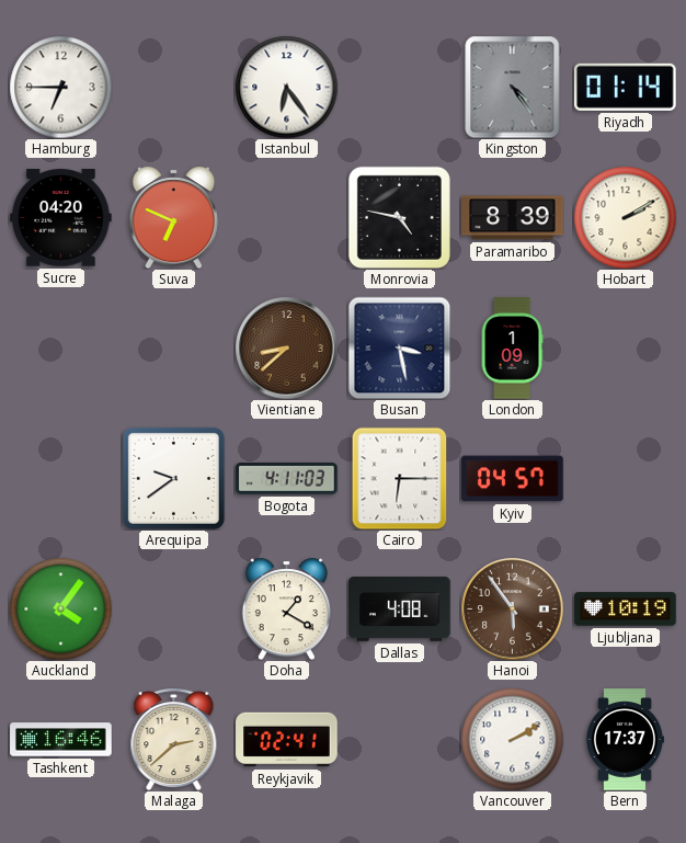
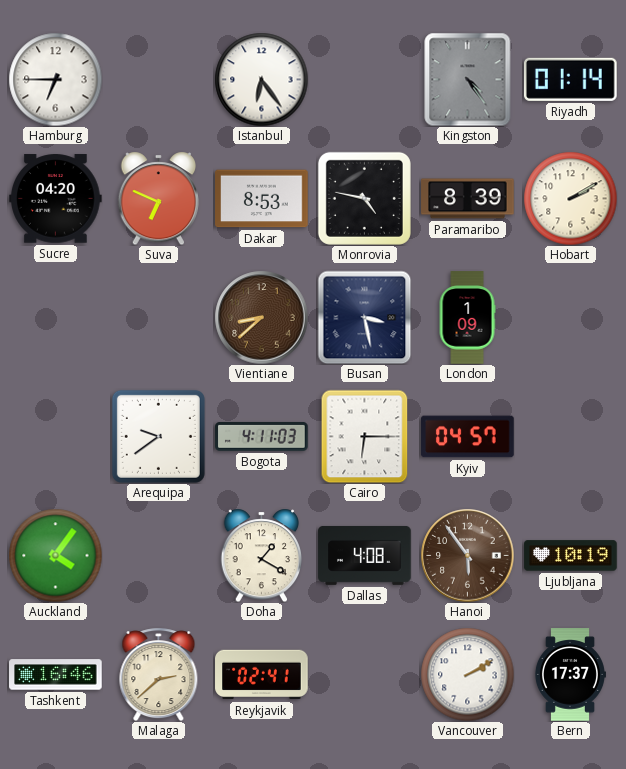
Dakar: none -> 8:53 (262, 199)
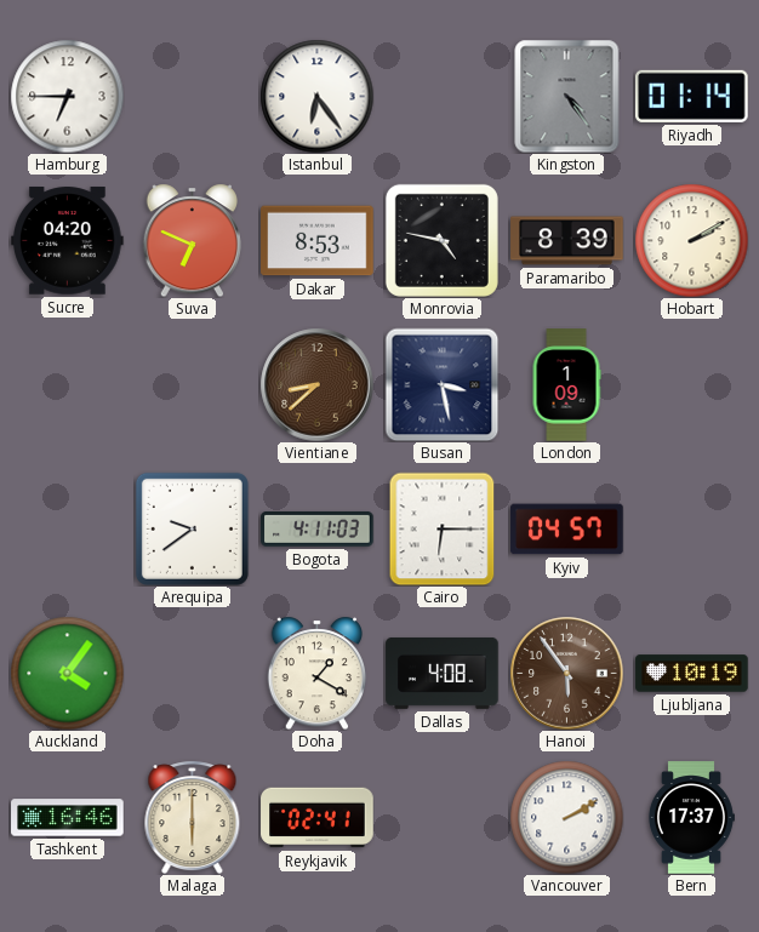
Malaga: 2:38 -> 6:00 (193, 817)
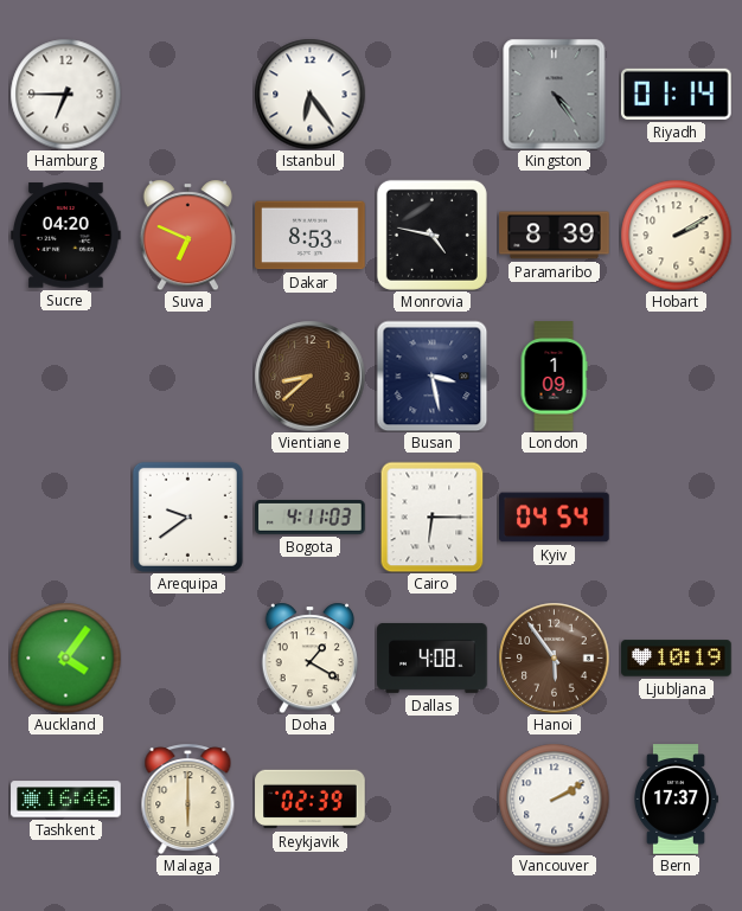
Kyiv: 04:57 -> 04:54 (555, 518)
Reykjavik: 02:41 -> 02:39 (311, 800)
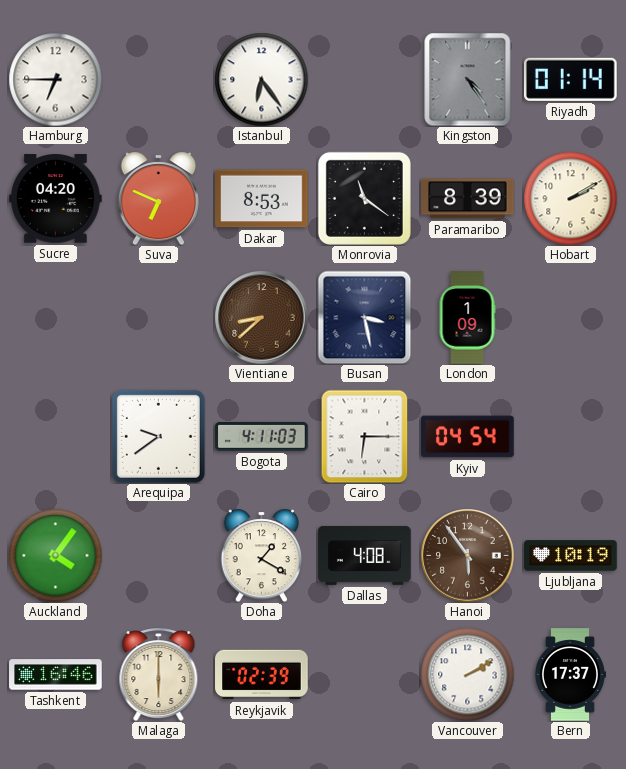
Monrovia: 4:47 -> 11:21 (364, 198)
